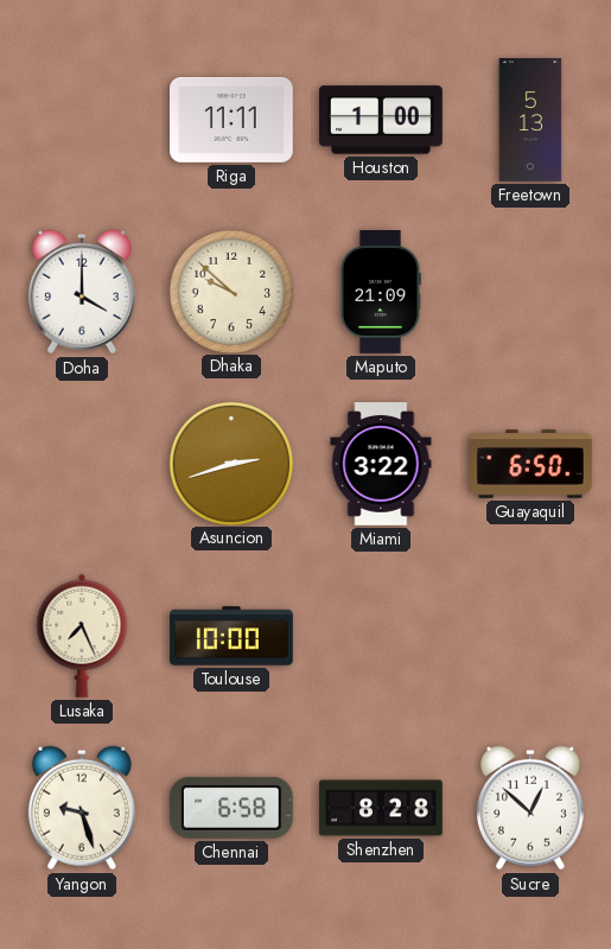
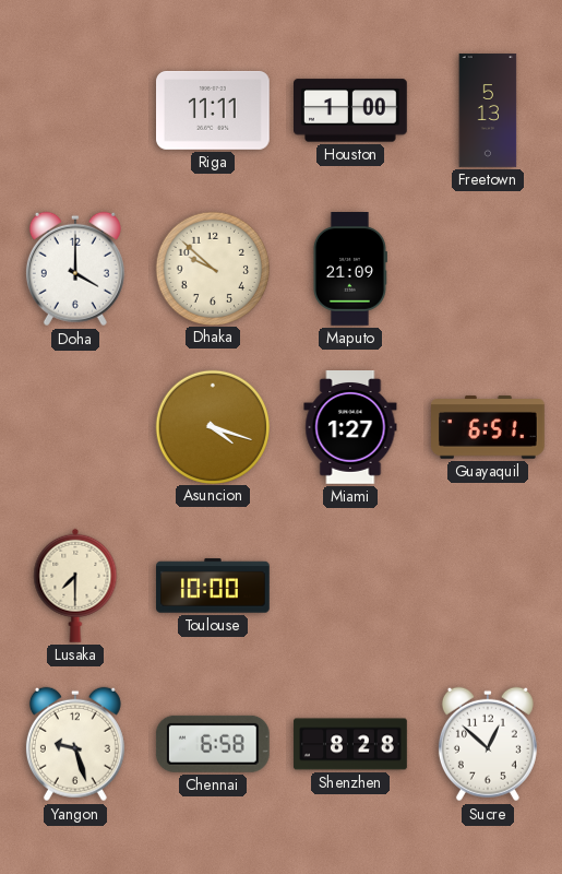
Asuncion: 2:42 -> 4:18 (212, 426)
Miami: 3:22 -> 1:27 (350, 428)
Guayaquil: 6:50 -> 6:51 (489, 427)
Lusaka: 7:26 -> 7:30 (75, 586)
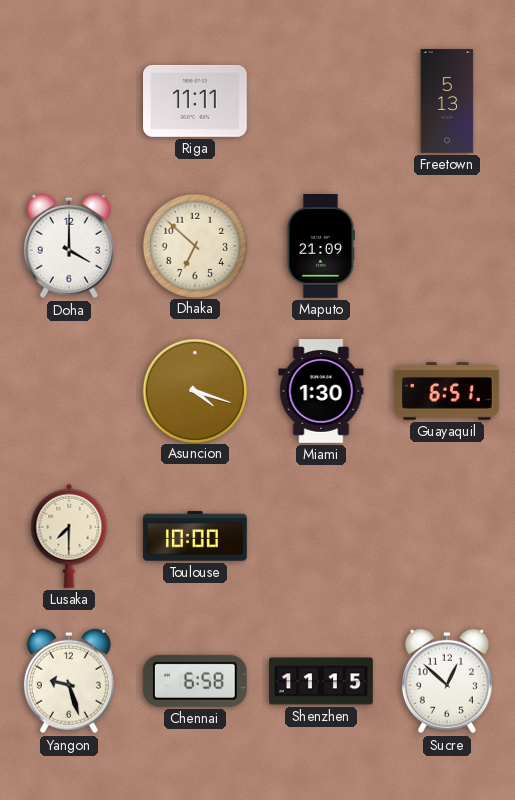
Houston: 1:00 -> none (351, 110)
Dhaka: 9:52 -> 6:52 (194, 245)
Miami: 1:27 -> 1:30 (321, 392)
Shenzhen: 8:28 -> 11:15 (321, 681)
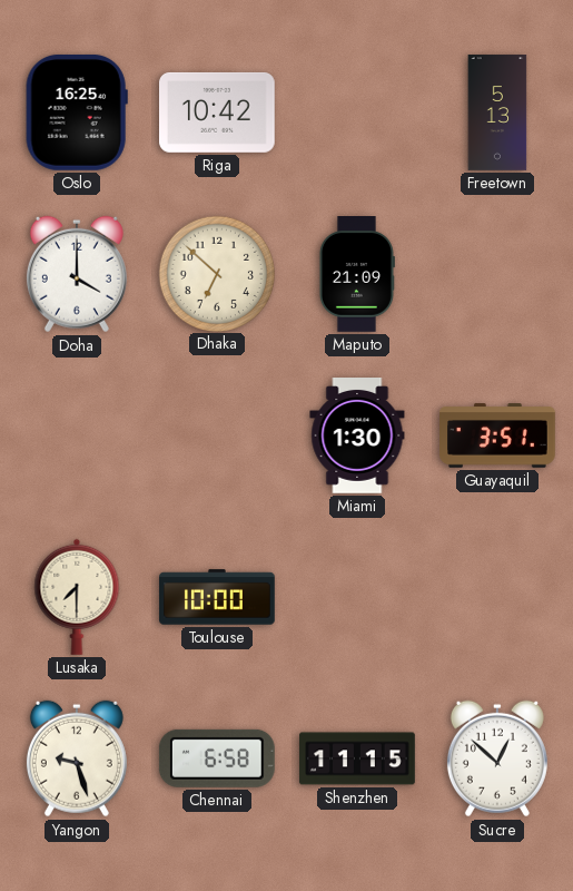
Oslo: none -> 16:25 (77, 112)
Riga: 11:11 -> 10:42 (218, 112)
Asuncion: 4:18 -> none (194, 390)
Guayaquil: 6:51 -> 3:51 (498, 435)
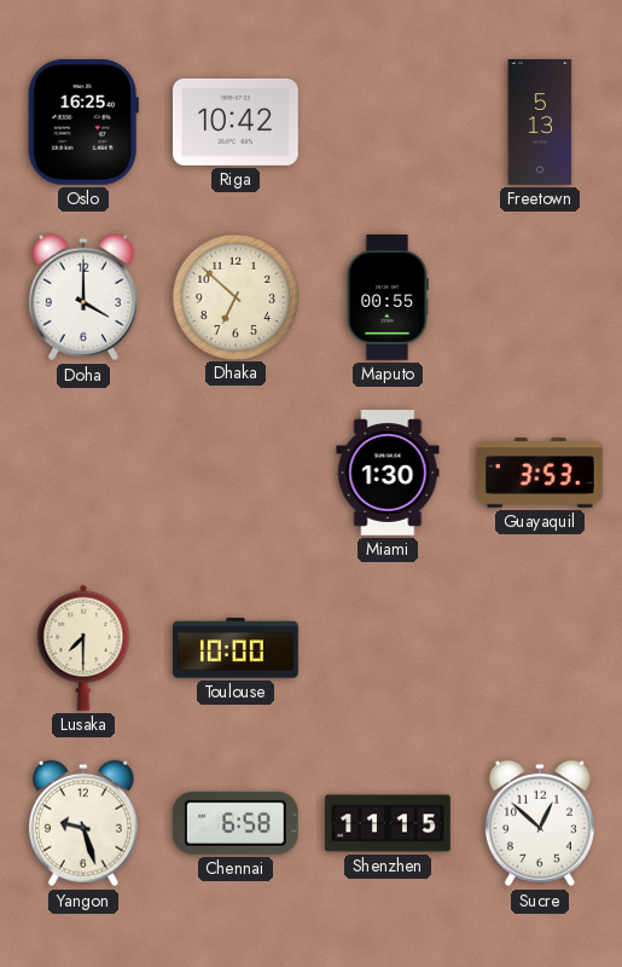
Maputo: 21:09 -> 00:55 (386, 299)
Guayaquil: 3:51 -> 3:53 (541, 473)
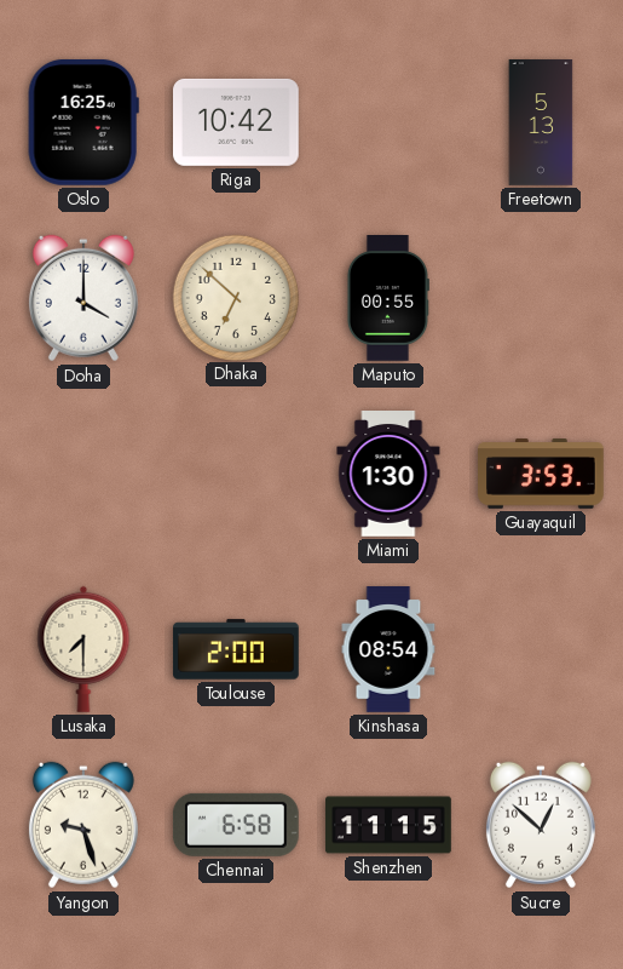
Toulouse: 10:00 -> 2:00 (236, 649)
Kinshasa: none -> 08:54 (388, 649)
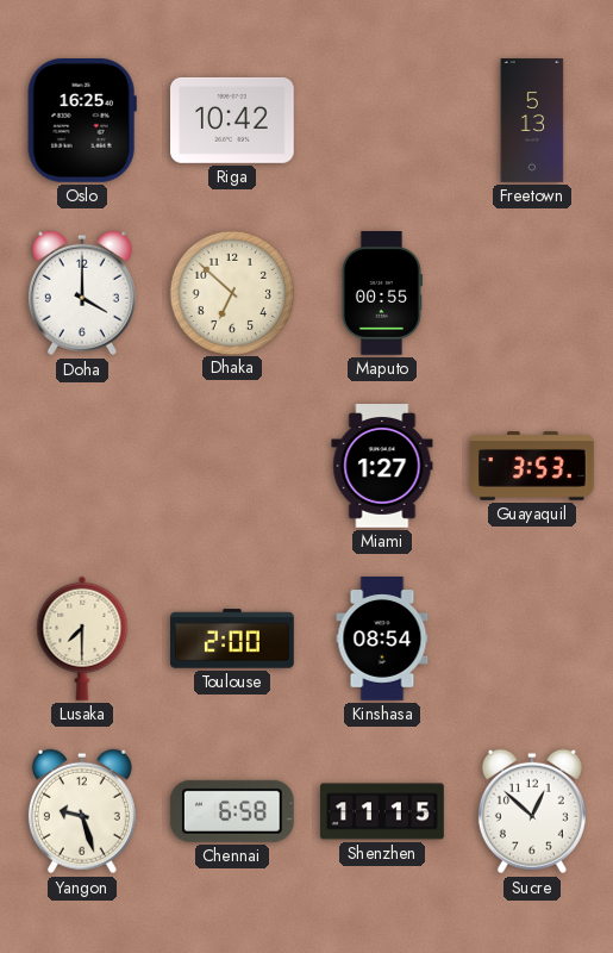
Miami: 1:30 -> 1:27 (382, 467)
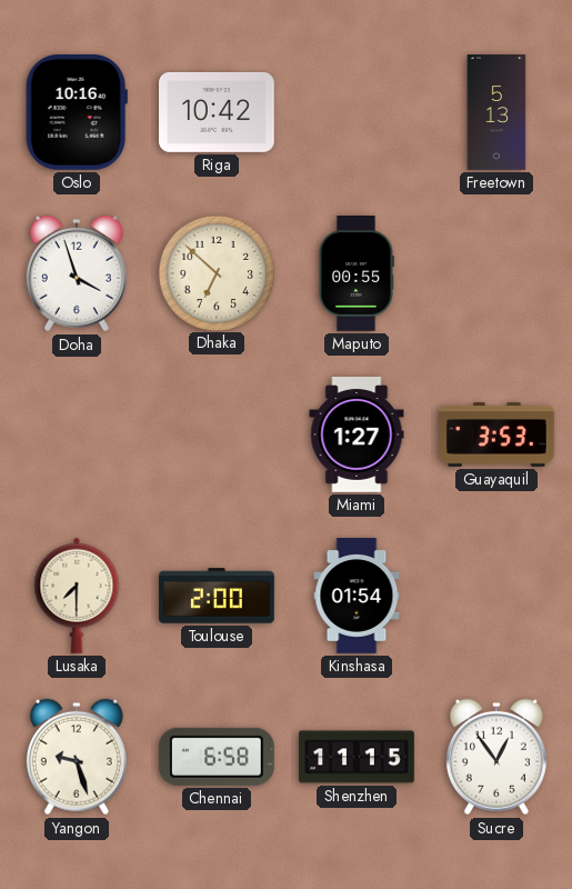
Oslo: 16:25 -> 10:16 (77, 112)
Doha: 4:00 -> 3:57 (77, 273)
Kinshasa: 08:54 -> 01:54 (357, 596)
Sucre: 12:52 -> 12:54 (496, 757)
